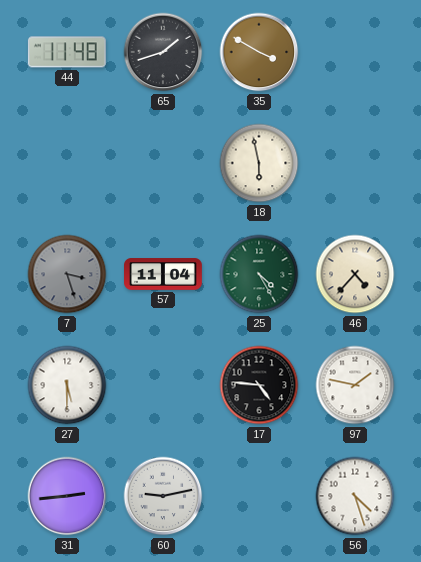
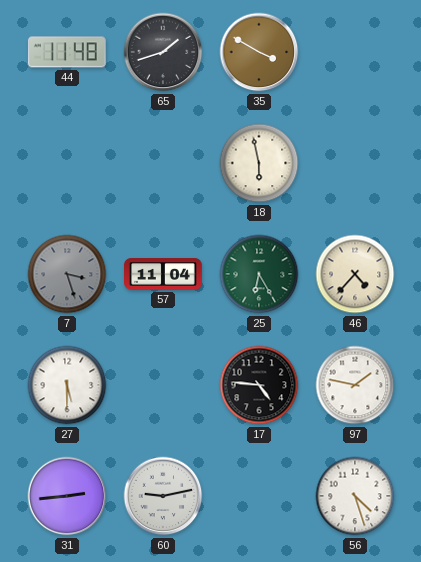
25: 4:25 -> 6:25 (259, 274)
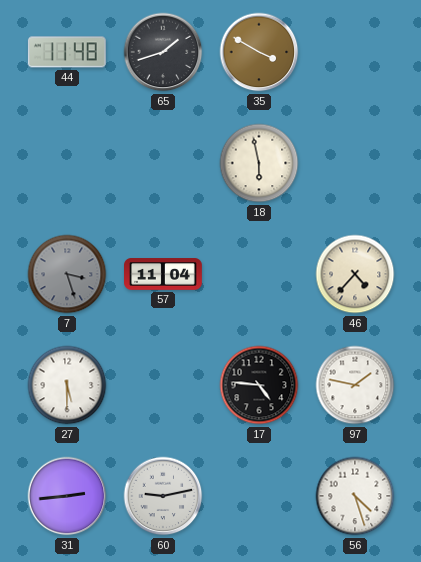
25: 6:25 -> none (259, 274)
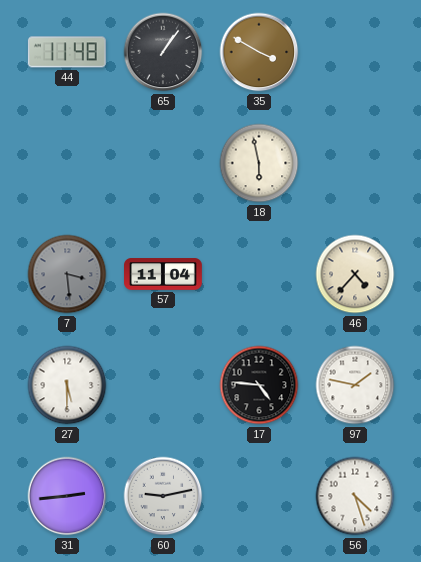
65: 1:42 -> 1:06 (163, 52)
7: 3:27 -> 3:29 (67, 274)
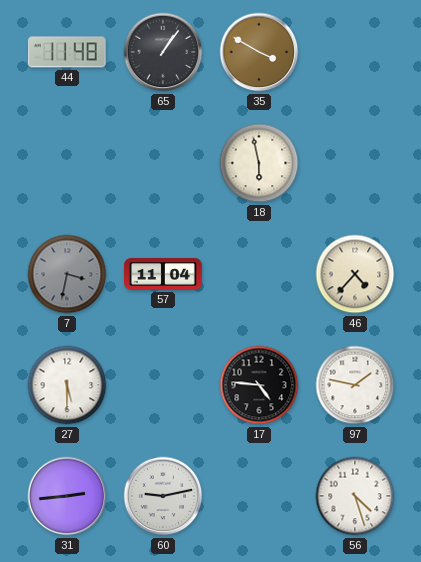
7: 3:29 -> 3:32 (67, 274)
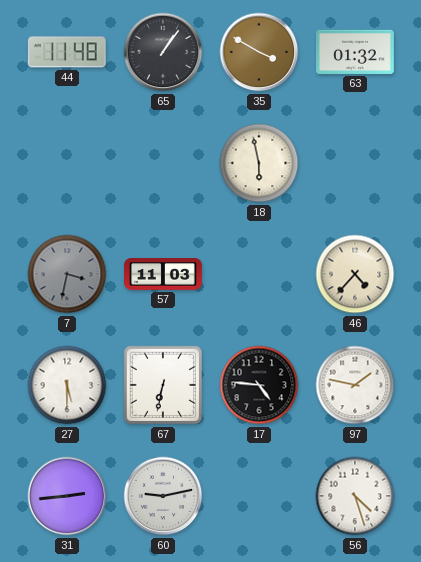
63: none -> 01:32 (356, 52)
57: 11:04 -> 11:03 (164, 274)
67: none -> 6:32 (163, 385)
